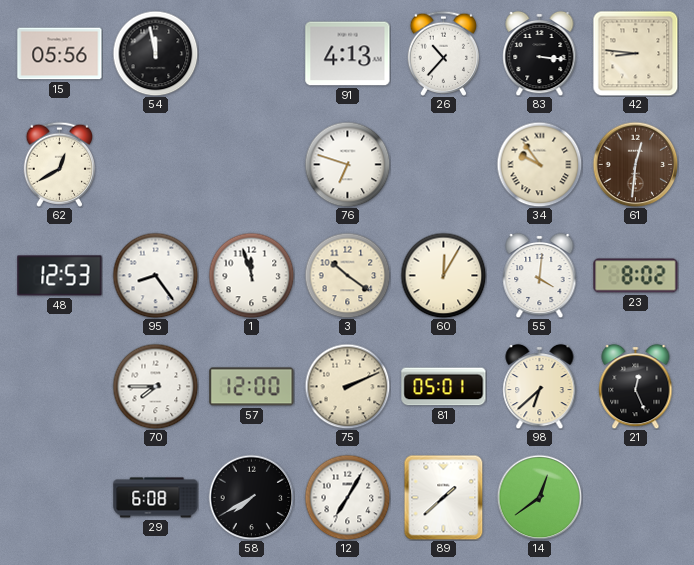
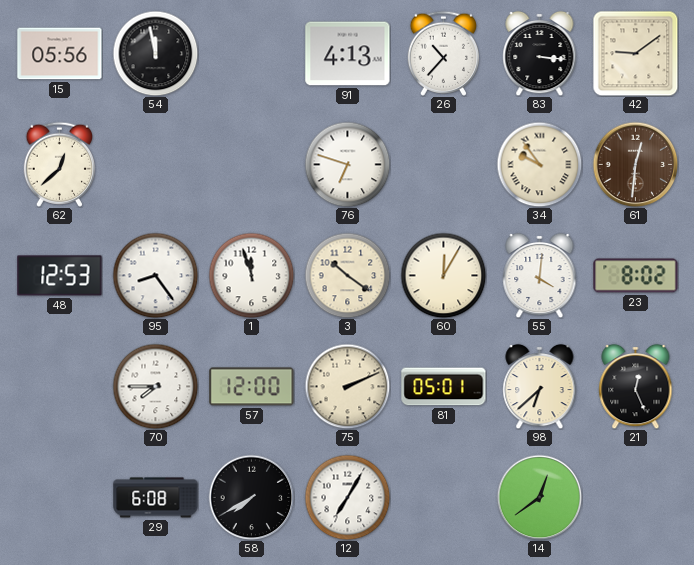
42: 8:46 -> 9:09 (635, 53)
62: 12:40 -> 12:38 (59, 164)
89: 1:38 -> none (444, 497)
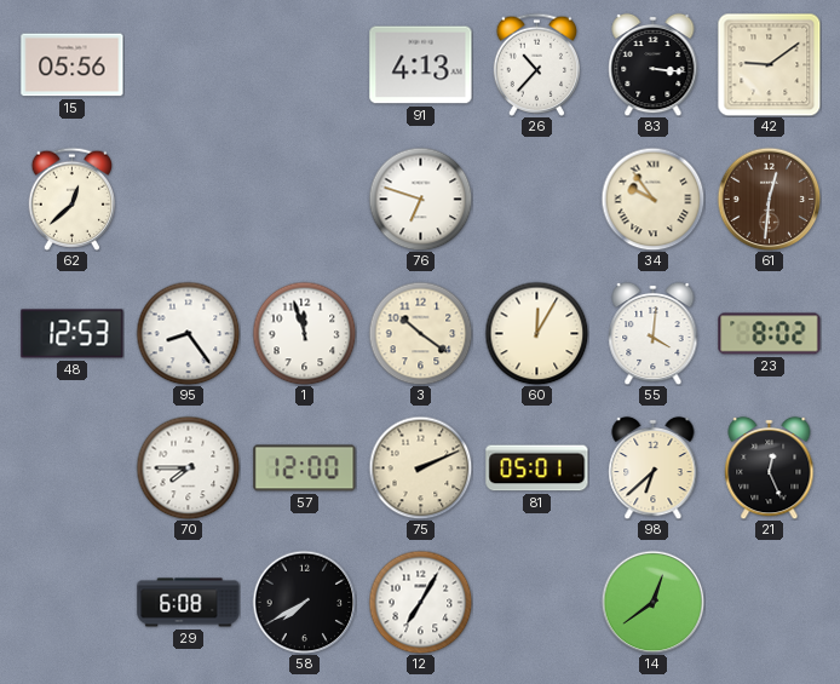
54: 11:58 -> none (155, 53)
